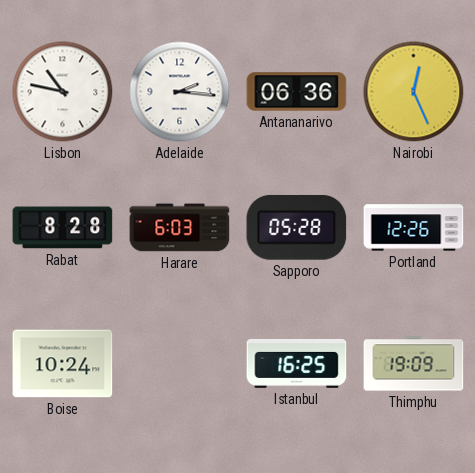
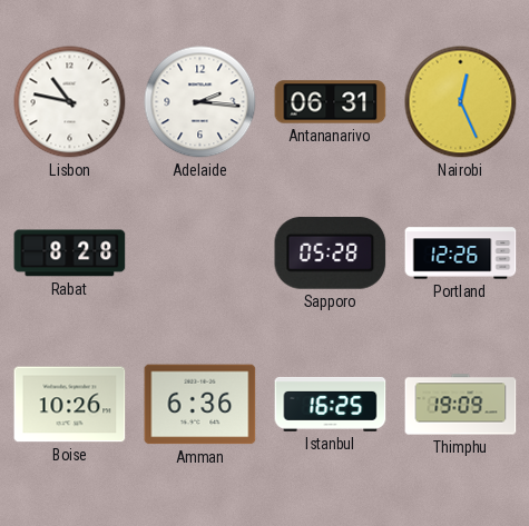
Antananarivo: 06:36 -> 06:31 (331, 102)
Harare: 6:03 -> none (180, 228)
Boise: 10:24 -> 10:26 (70, 405)
Amman: none -> 6:36 (200, 405)
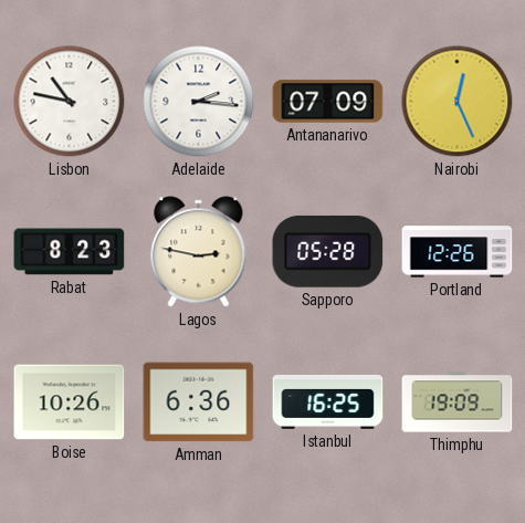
Antananarivo: 06:31 -> 07:09 (328, 102)
Rabat: 8:28 -> 8:23 (70, 252)
Lagos: none -> 2:47 (199, 252)
